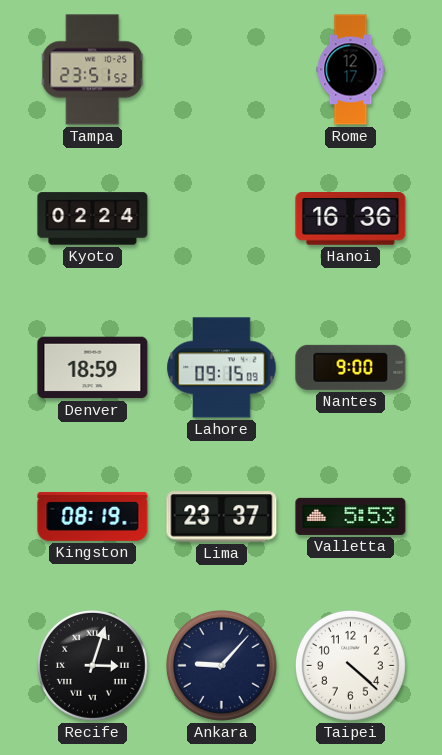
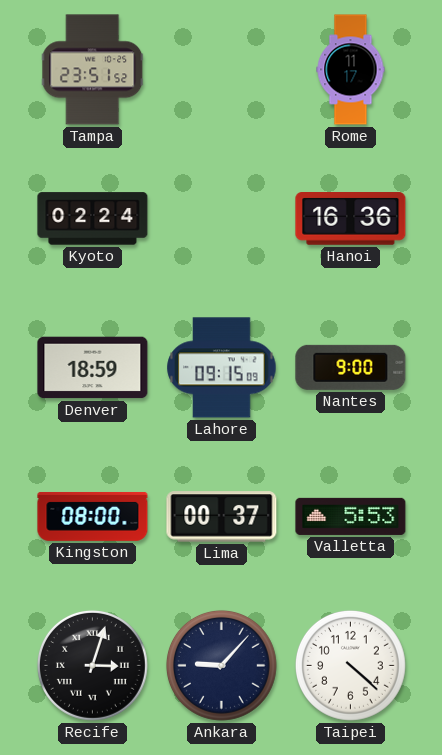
Rome: 12:17 -> 11:17 (351, 70)
Kingston: 08:19 -> 08:00 (93, 516)
Lima: 23:37 -> 00:37 (222, 517)
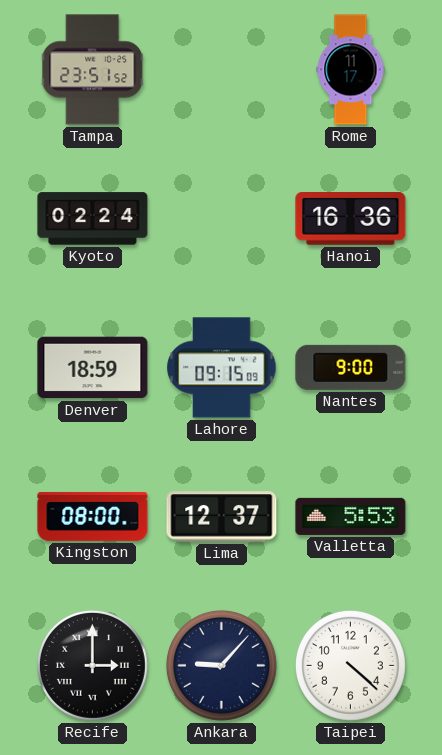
Lima: 00:37 -> 12:37 (222, 517)
Recife: 3:03 -> 3:00 (92, 665)
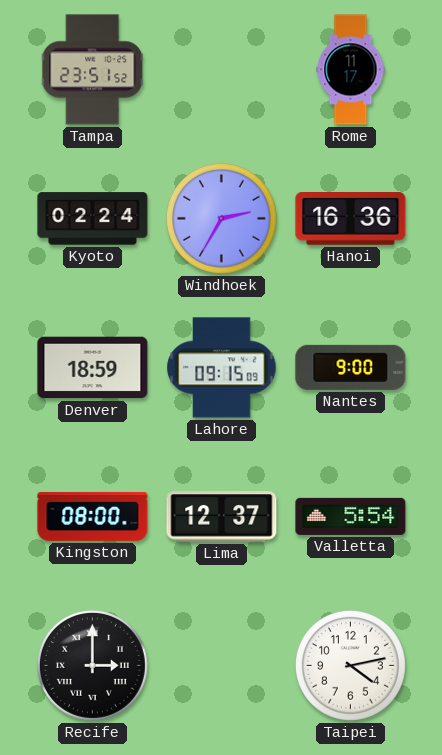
Windhoek: none -> 2:35 (221, 218)
Valletta: 5:53 -> 5:54 (351, 516)
Ankara: 9:07 -> none (221, 665)
Taipei: 4:22 -> 4:13 (350, 665)
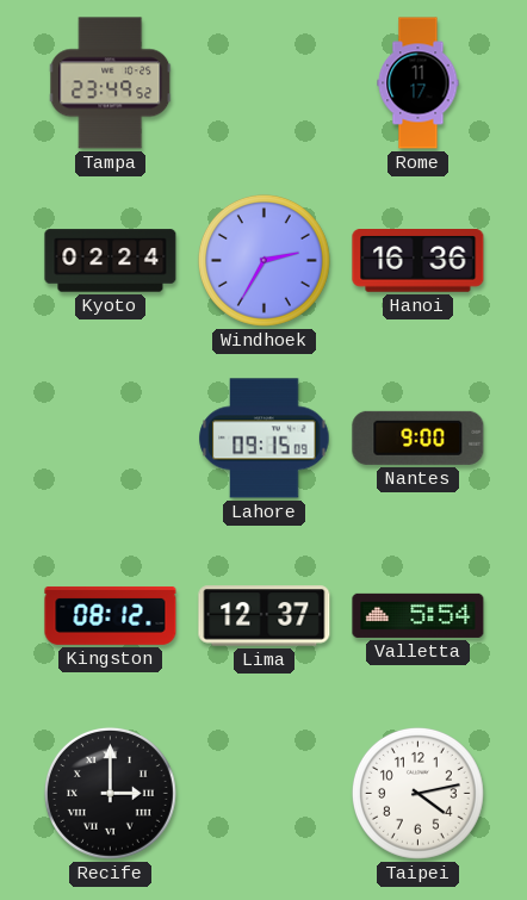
Tampa: 23:51 -> 23:49 (111, 83)
Denver: 18:59 -> none (93, 368)
Kingston: 08:00 -> 08:12 (111, 615)
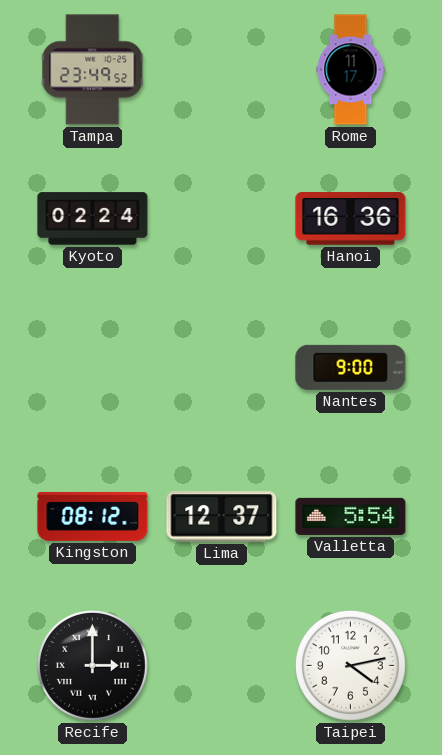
Windhoek: 2:35 -> none (263, 260)
Lahore: 09:15 -> none (265, 439)
